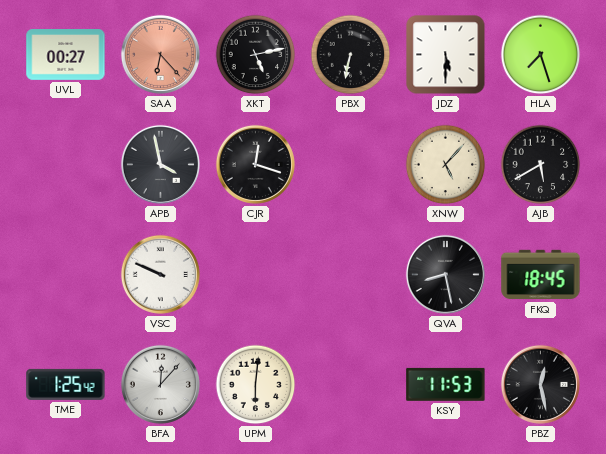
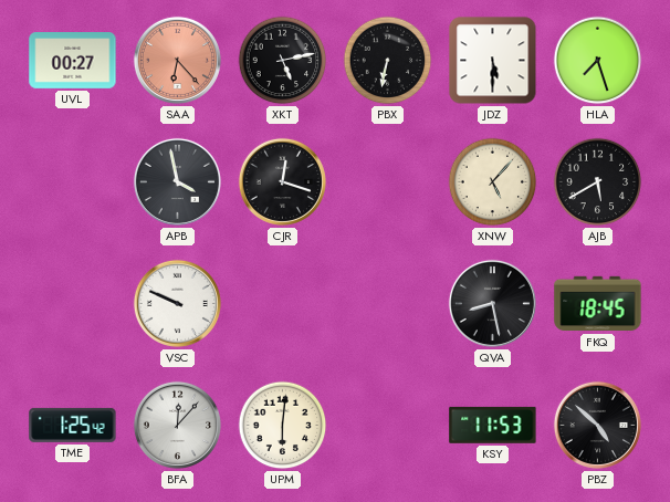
PBZ: 12:28 -> 4:52 (597, 425)
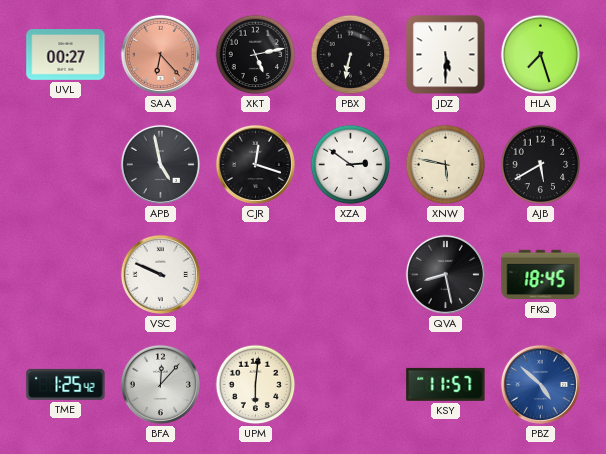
APB: 3:58 -> 4:58 (160, 164)
XZA: none -> 2:51 (351, 165)
XNW: 5:07 -> 5:47 (446, 165)
KSY: 11:53 -> 11:57 (446, 384)
PBZ dial: black -> blue (540, 384)
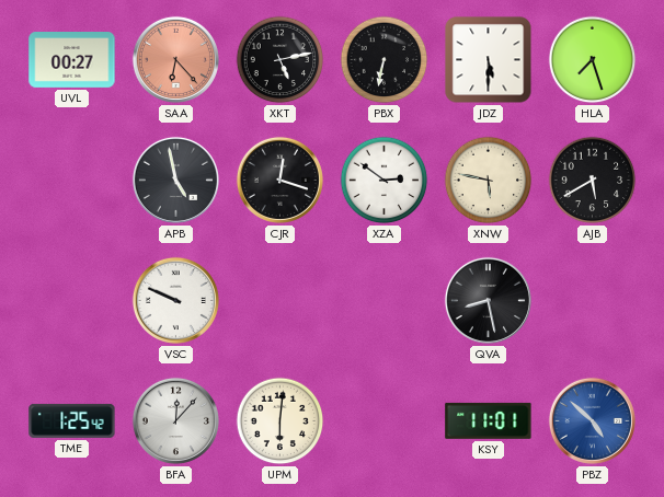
FKQ: 18:45 -> none (541, 275)
KSY: 11:57 -> 11:01 (489, 420)
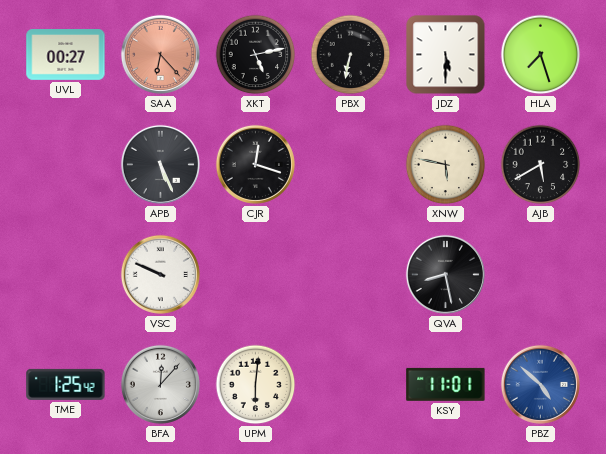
APB: 4:58 -> 5:26 (160, 164)
XZA: 2:51 -> none (385, 181)
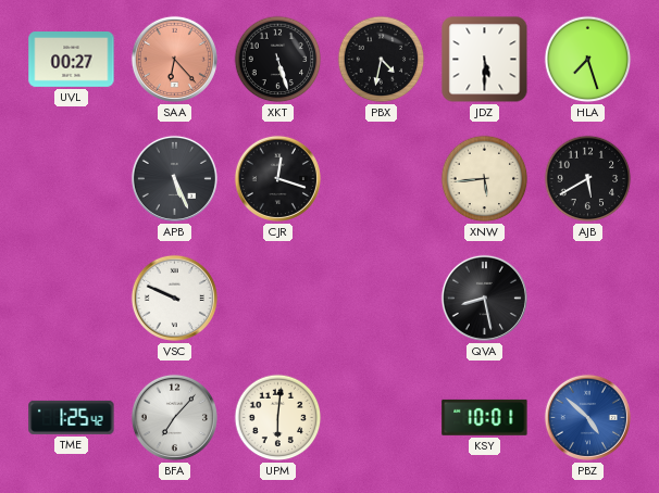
XKT: 5:13 -> 5:27 (278, 60)
PBX: 6:32 -> 4:32 (382, 60)
XNW: 5:47 -> 5:44 (485, 179)
BFA: 12:07 -> 7:07 (174, 417)
KSY: 11:01 -> 10:01 (485, 417)
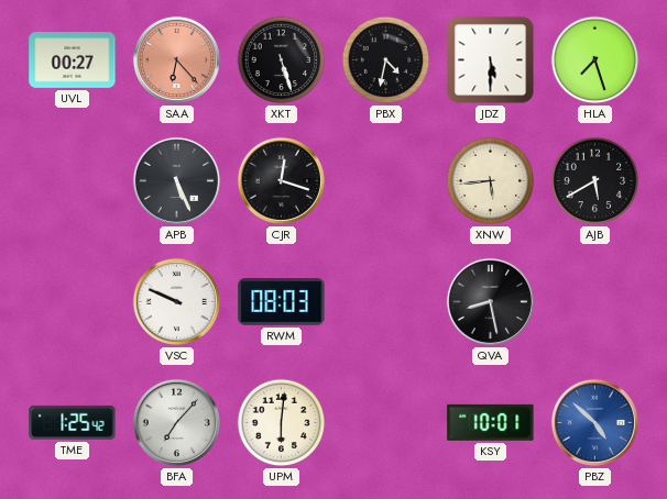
RWM: none -> 08:03 (282, 302)
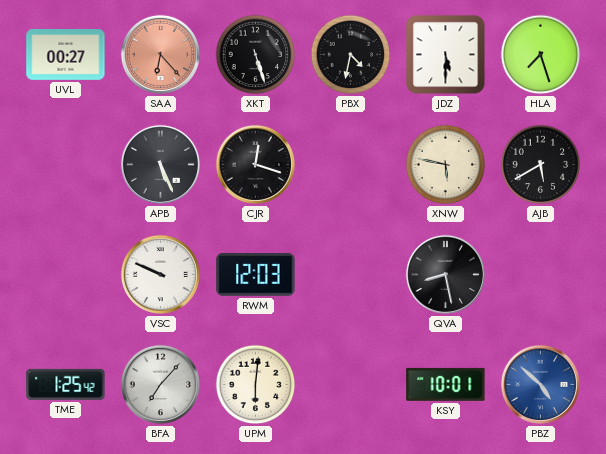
XNW: 5:44 -> 5:47 (446, 165)
RWM: 08:03 -> 12:03 (256, 275)
